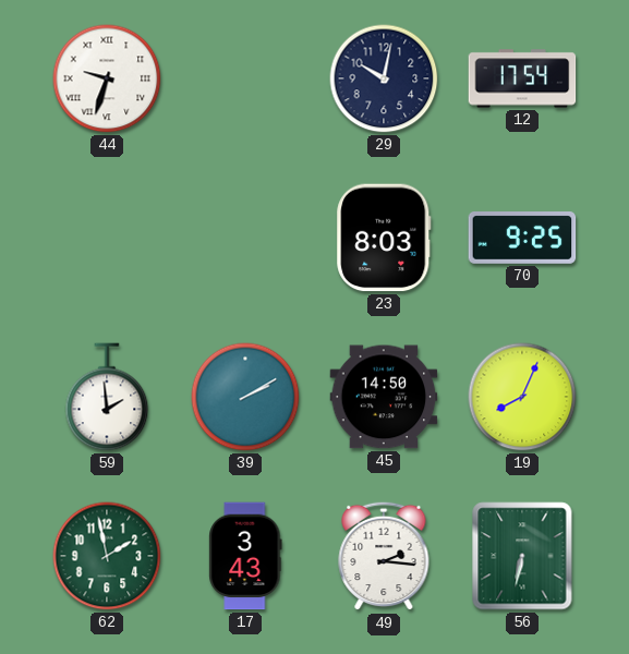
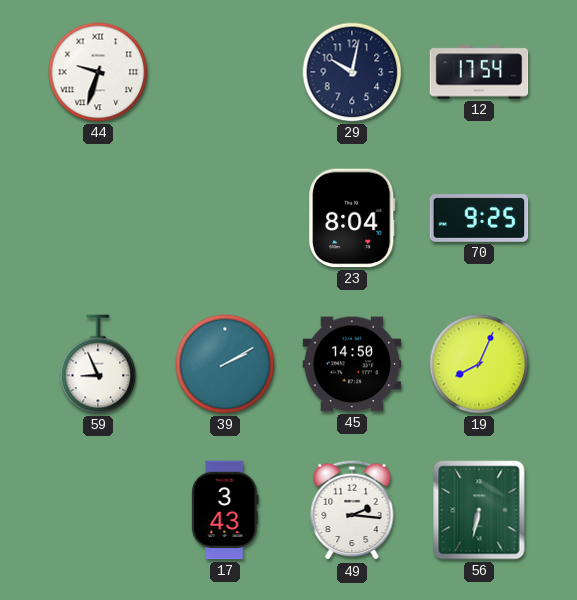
23: 8:03 -> 8:04 (352, 218)
59: 1:59 -> 8:56 (98, 364)
62: 1:58 -> none (107, 556)
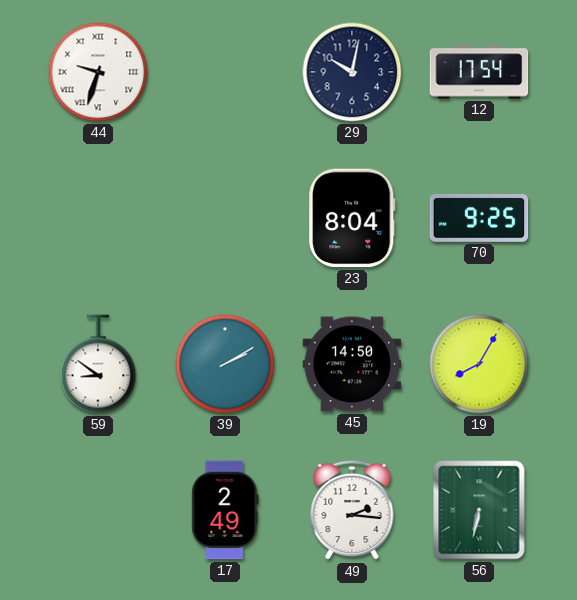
59: 8:56 -> 8:51 (98, 364)
19: 8:04 -> 8:05 (479, 364)
17: 3:43 -> 2:49 (225, 510)
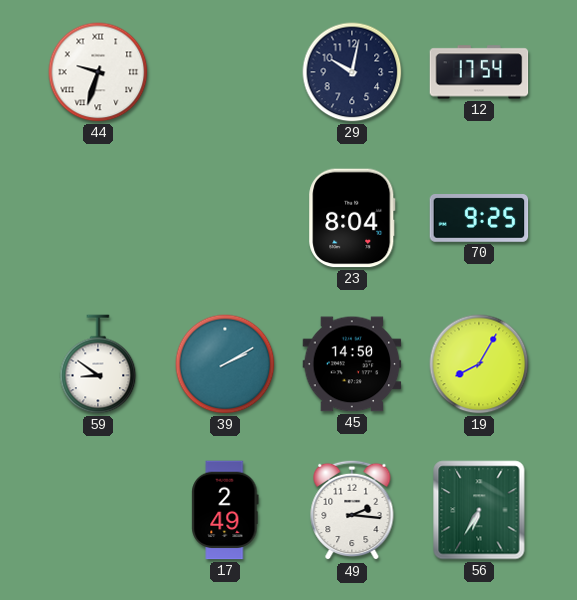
56: 6:32 -> 6:35 (479, 510)
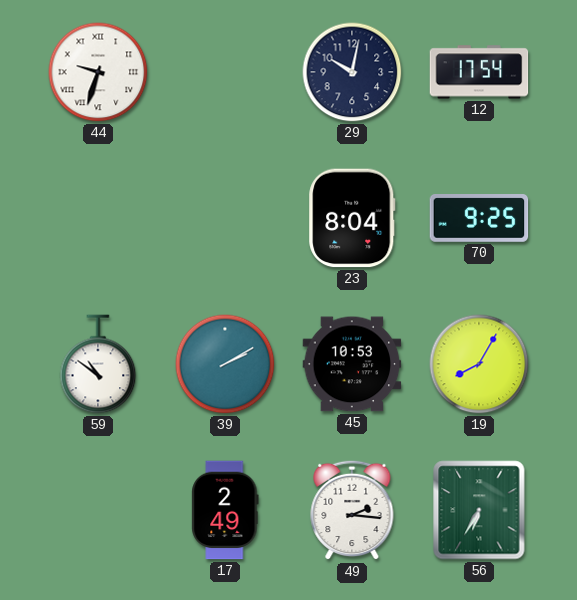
59: 8:51 -> 10:51 (98, 364)
45: 14:50 -> 10:53 (352, 364)
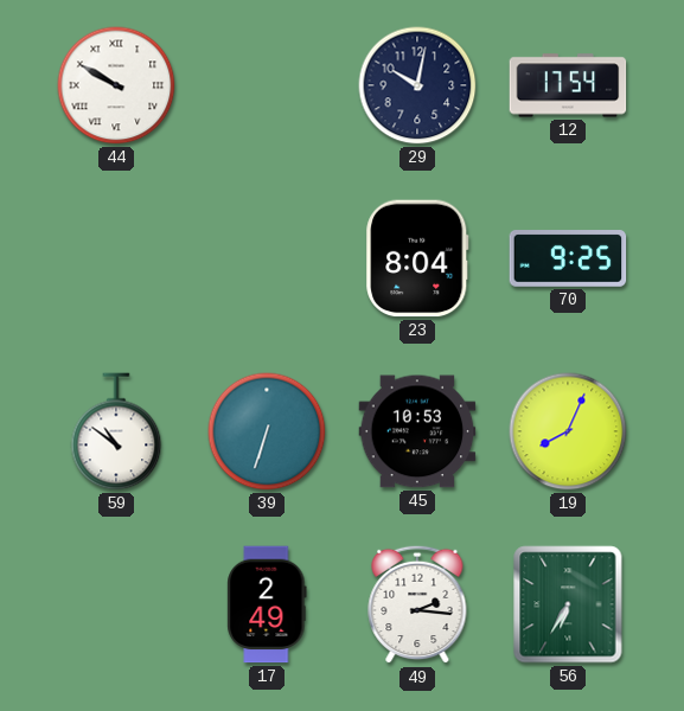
44: 9:33 -> 9:50 (116, 85)
39: 2:10 -> 6:33 (267, 431)
19: 8:05 -> 8:04 (568, 431)
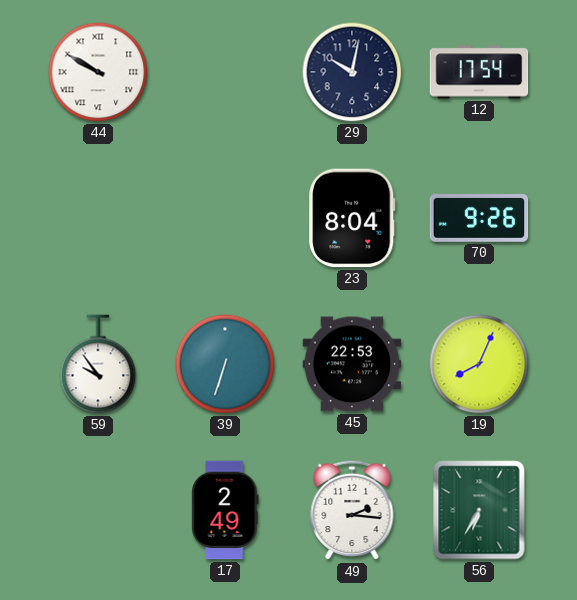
70: 9:25 -> 9:26 (479, 219)
59: 10:51 -> 9:54 (98, 364)
45: 10:53 -> 22:53 (352, 364)
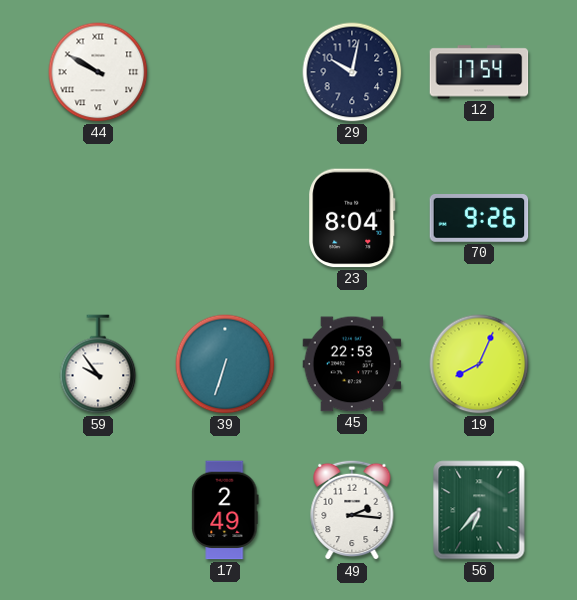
56: 6:35 -> 6:37 (479, 510)
